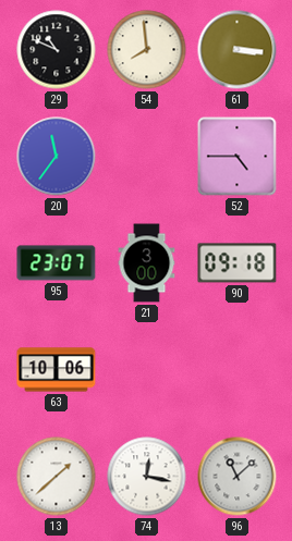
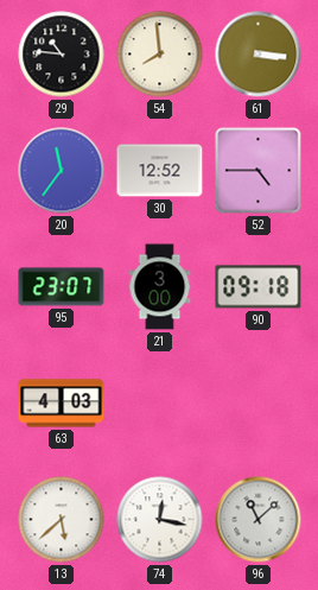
29: 10:49 -> 10:46 (62, 55)
30: none -> 12:52 (160, 171)
63: 10:06 -> 4:03 (62, 404)
13: 1:38 -> 5:38 (62, 520)
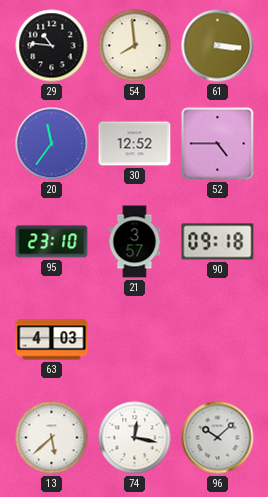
95: 23:07 -> 23:10 (52, 242)
21: 3:00 -> 3:57 (135, 242)
96: 11:08 -> 10:08 (218, 438)
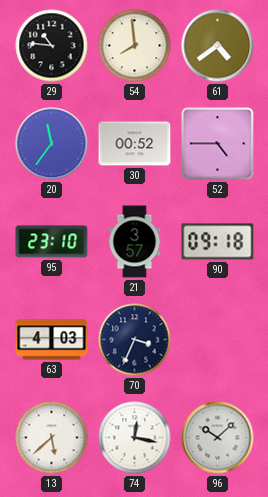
61: 3:16 -> 4:39 (218, 46)
30: 12:52 -> 00:52 (135, 144)
70: none -> 3:34 (135, 340)
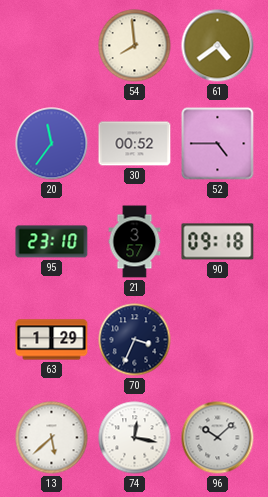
29: 10:46 -> none (52, 46)
63: 4:03 -> 1:29 (52, 340)
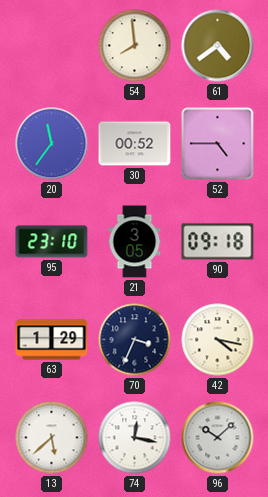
21: 3:57 -> 3:05 (135, 242)
42: none -> 4:17 (218, 340)
